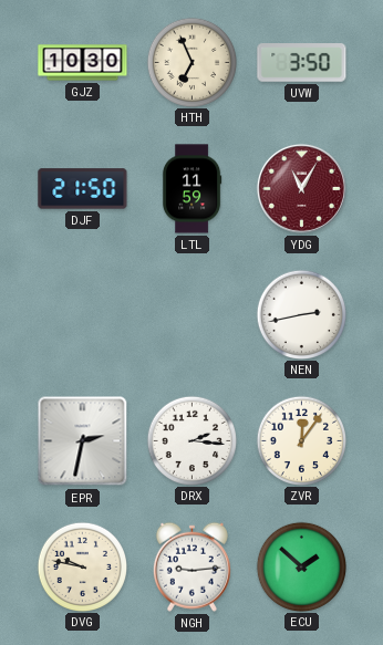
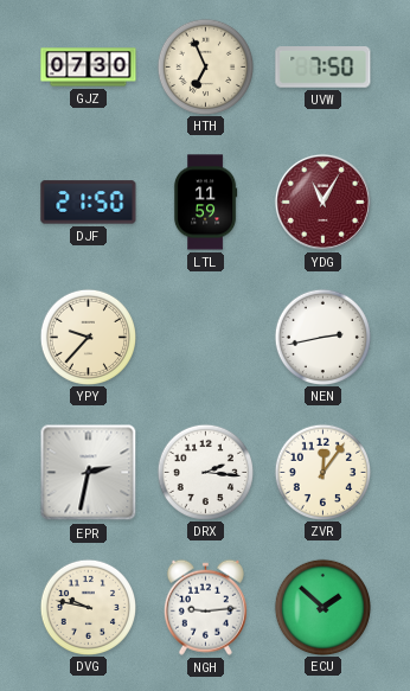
GJZ: 10:30 -> 07:30 (89, 68)
UVW: 3:50 -> 7:50 (323, 68)
YPY: none -> 9:37 (88, 337)
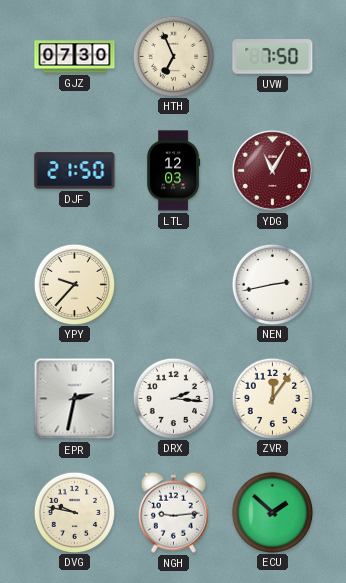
LTL: 11:59 -> 12:03 (173, 171)
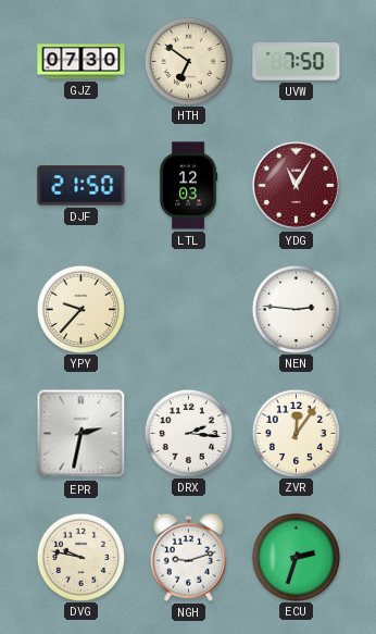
HTH: 6:56 -> 6:51 (188, 61)
NEN: 2:43 -> 2:46 (296, 309)
NGH: 9:14 -> 9:12 (188, 557)
ECU: 1:52 -> 2:33 (296, 557)
